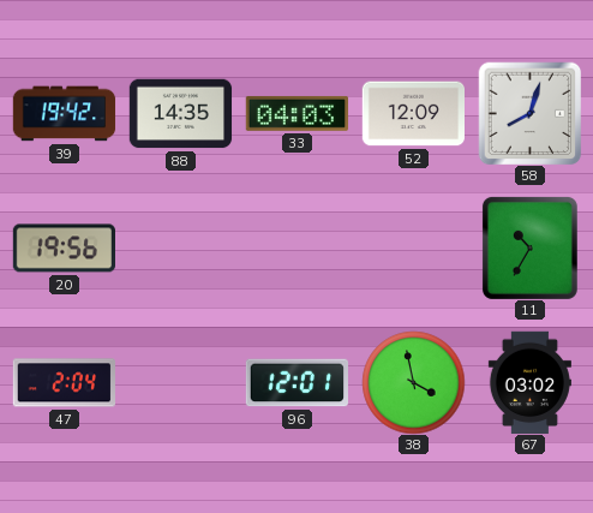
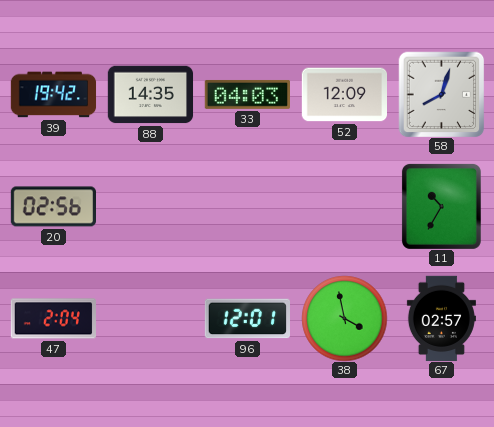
20: 19:56 -> 02:56 (53, 207)
67: 03:02 -> 02:57 (441, 318)
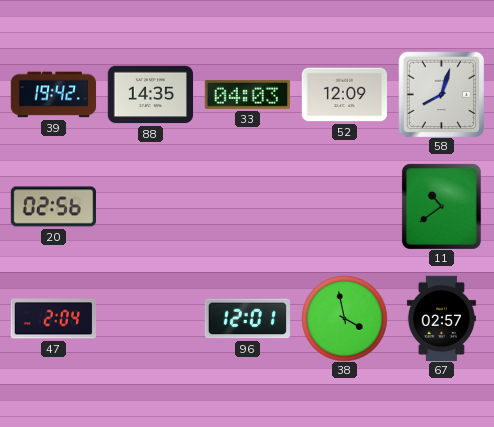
11: 10:35 -> 10:39 (441, 206)
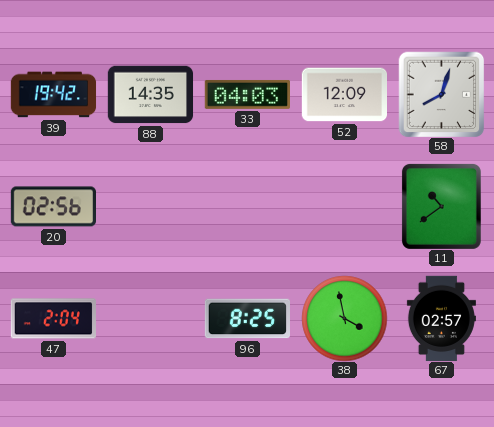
96: 12:01 -> 8:25 (247, 319)
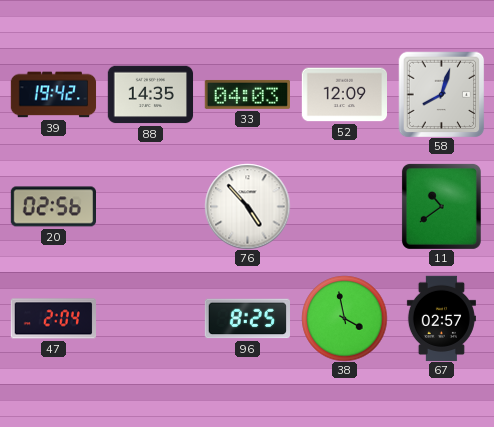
76: none -> 4:53 (247, 206)
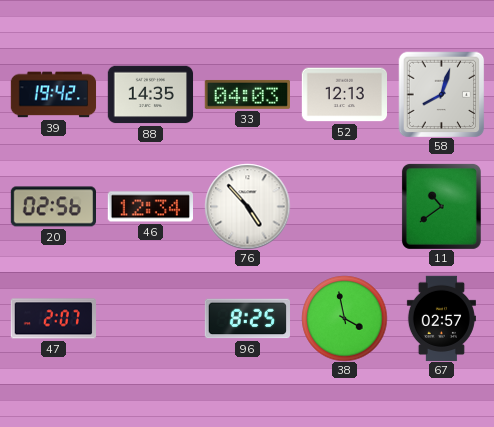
52: 12:09 -> 12:13 (344, 95)
46: none -> 12:34 (150, 207)
47: 2:04 -> 2:07 (53, 319)
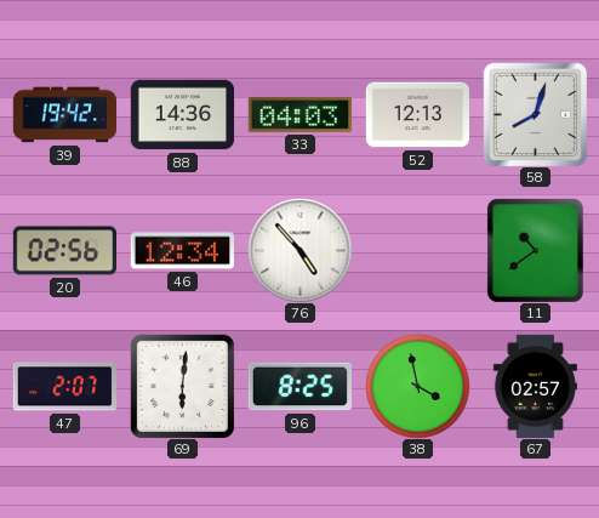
88: 14:35 -> 14:36 (182, 115)
69: none -> 6:01 (182, 386)
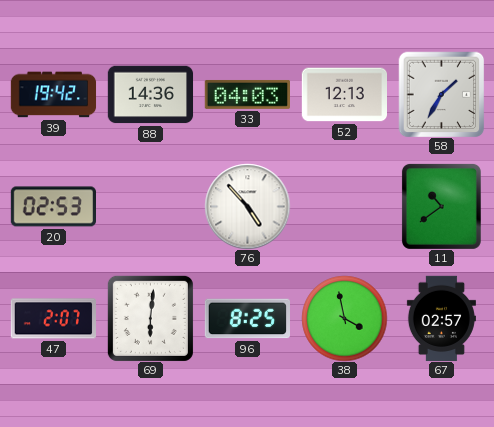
58: 8:03 -> 1:35 (441, 94)
20: 02:56 -> 02:53 (53, 207)
46: 12:34 -> none (182, 251)
